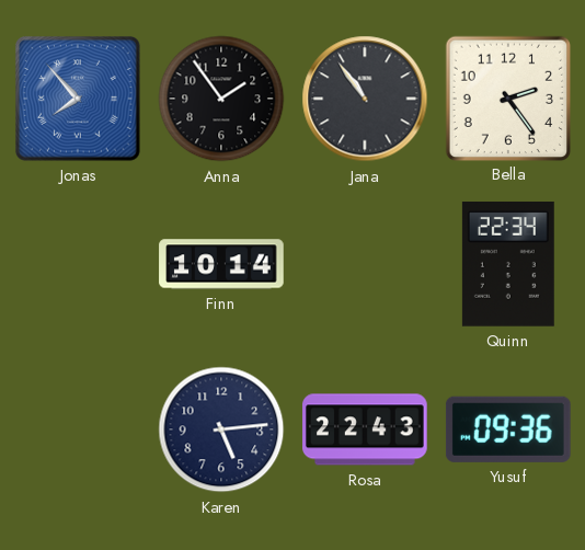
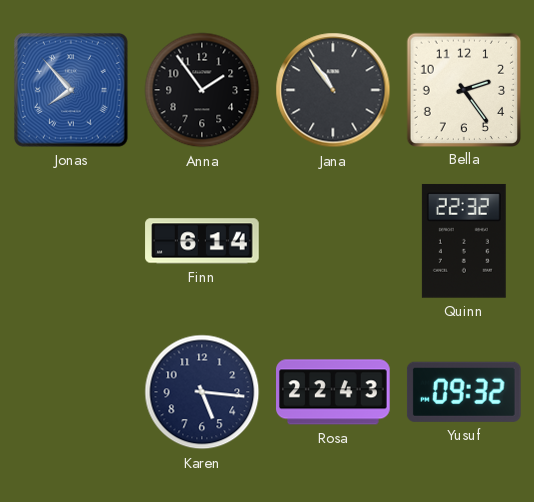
Finn: 10:14 -> 6:14 (202, 241)
Quinn: 22:34 -> 22:32 (464, 241)
Karen: 5:14 -> 5:16 (202, 392)
Yusuf: 09:36 -> 09:32 (464, 392)
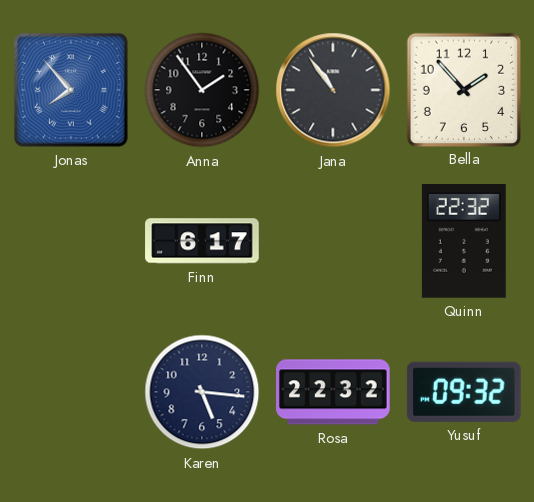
Bella: 2:24 -> 1:53 (463, 89)
Finn: 6:14 -> 6:17 (202, 241)
Rosa: 22:43 -> 22:32 (333, 392)
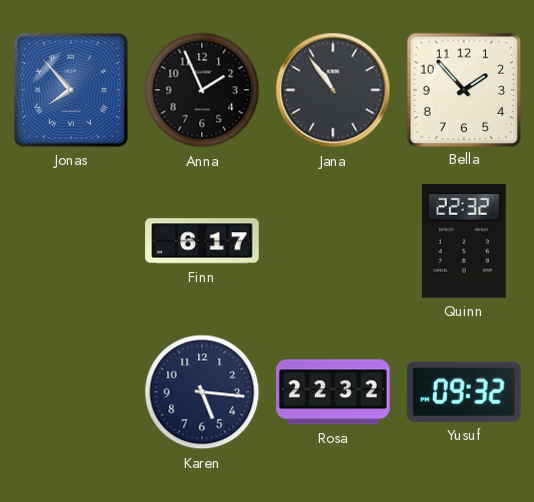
Anna: 1:54 -> 1:56 (202, 90)
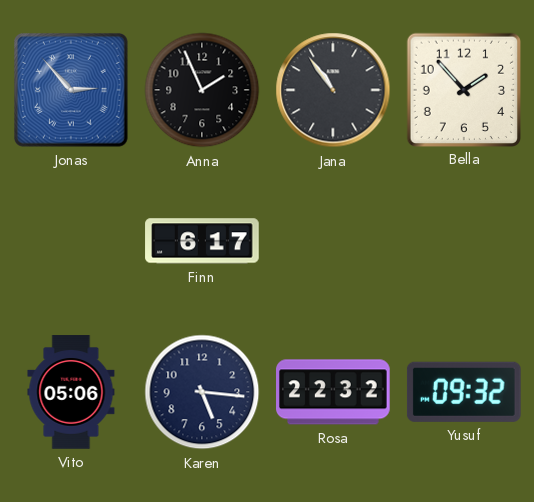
Jonas: 7:53 -> 2:53 (71, 90)
Quinn: 22:32 -> none (464, 241)
Vito: none -> 05:06 (71, 392)
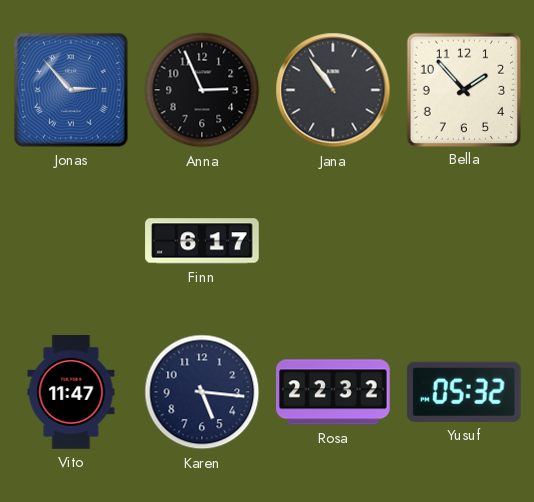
Anna: 1:56 -> 2:56 (202, 90)
Vito: 05:06 -> 11:47 (71, 392)
Yusuf: 09:32 -> 05:32 (464, 392)
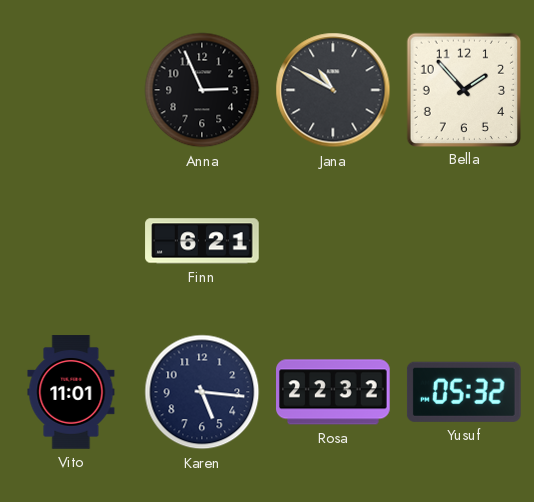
Jonas: 2:53 -> none (71, 90)
Jana: 10:54 -> 10:50 (333, 90)
Finn: 6:17 -> 6:21 (202, 241)
Vito: 11:47 -> 11:01 (71, 392)
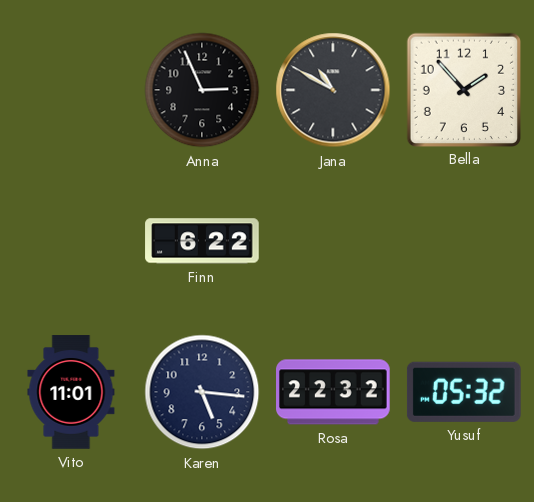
Finn: 6:21 -> 6:22 (202, 241)
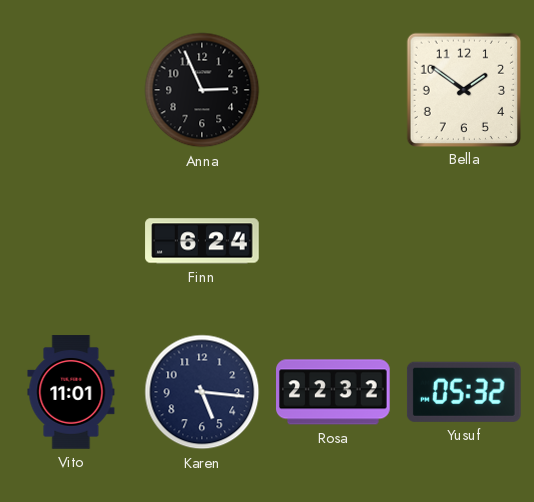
Jana: 10:50 -> none (333, 90)
Bella: 1:53 -> 1:51 (463, 89)
Finn: 6:22 -> 6:24 (202, 241)
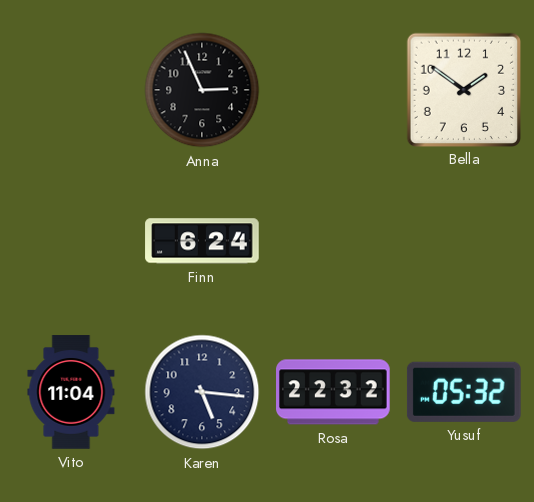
Vito: 11:01 -> 11:04 (71, 392)
